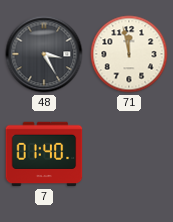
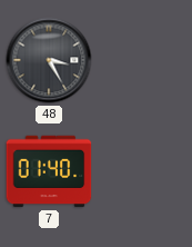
71: 11:58 -> none (129, 54)
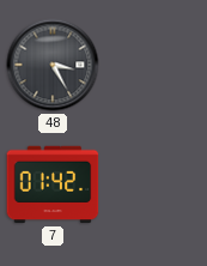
7: 01:40 -> 01:42 (53, 185)
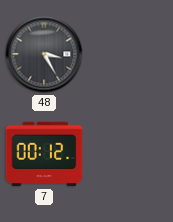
7: 01:42 -> 00:12 (44, 154)
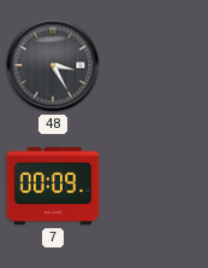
7: 00:12 -> 00:09 (53, 186)
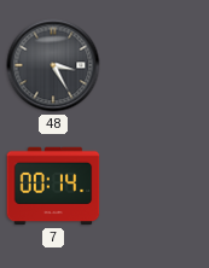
7: 00:09 -> 00:14 (53, 186)
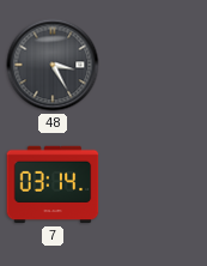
7: 00:14 -> 03:14 (53, 185)
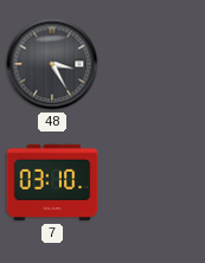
7: 03:14 -> 03:10 (52, 182)
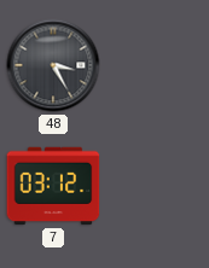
7: 03:10 -> 03:12 (53, 186)
